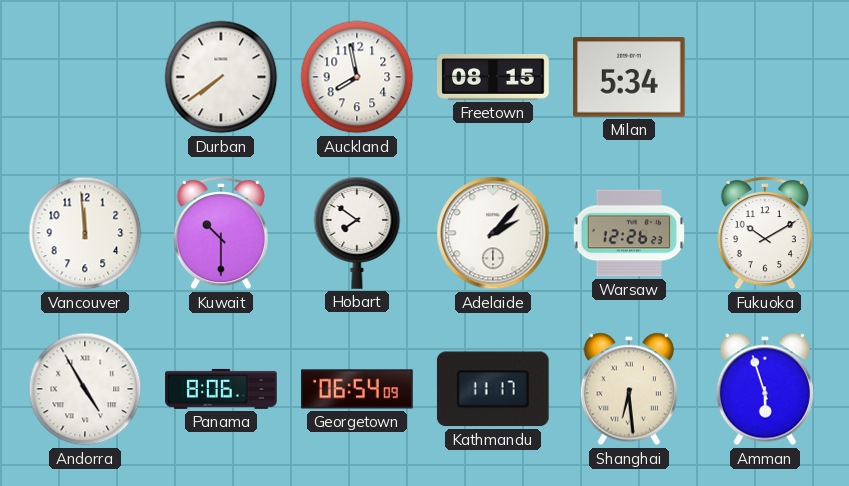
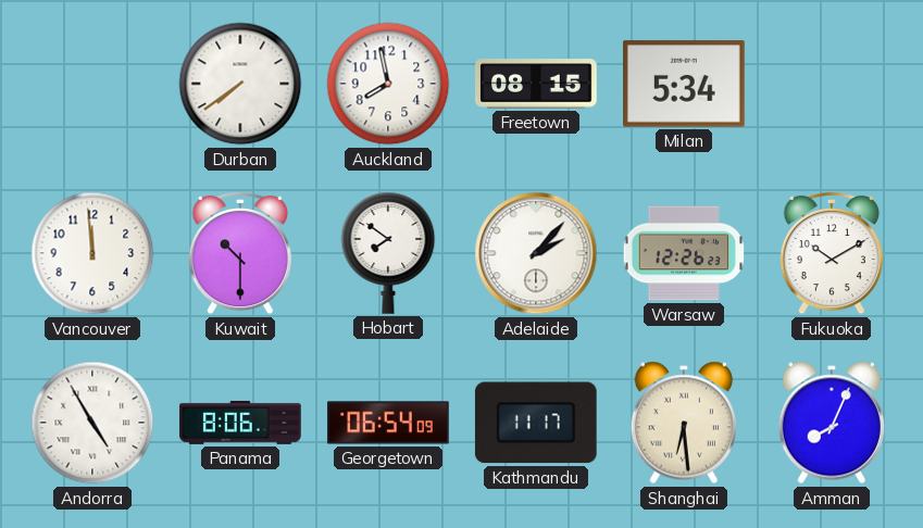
Amman: 5:57 -> 8:04 (832, 423)
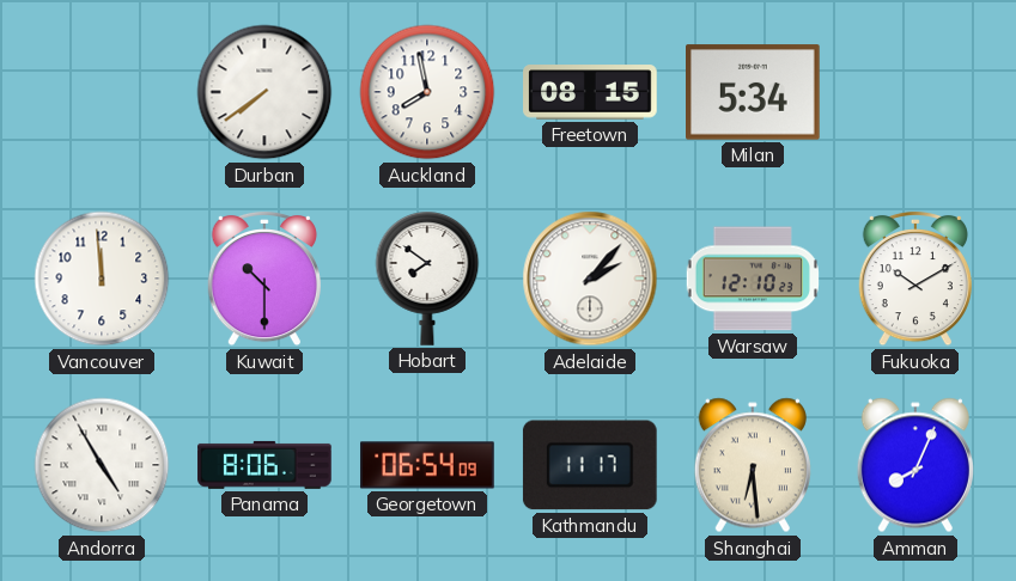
Warsaw: 12:26 -> 12:10 (753, 279)
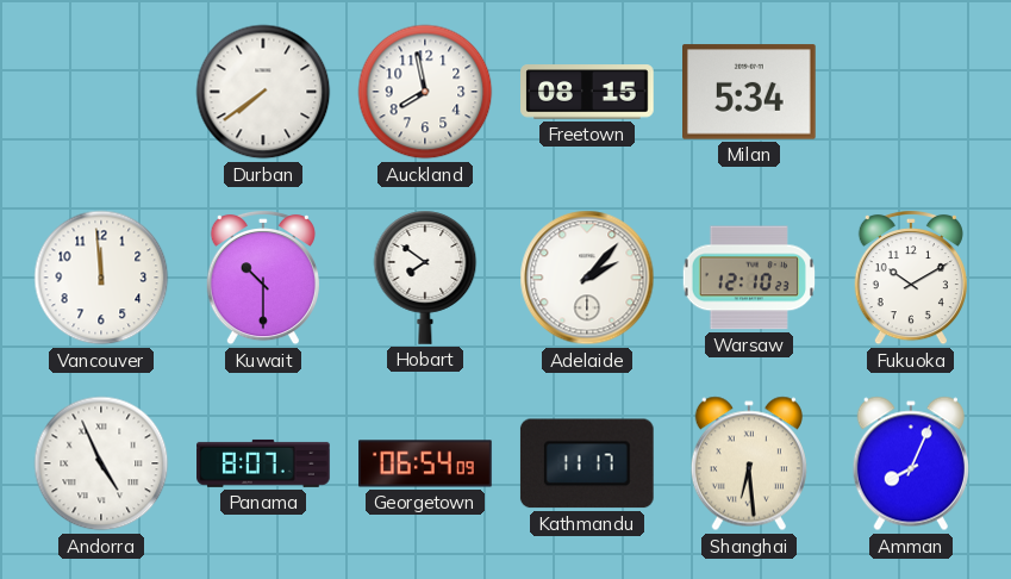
Andorra: 4:55 -> 4:56 (101, 463)
Panama: 8:06 -> 8:07 (263, 463)
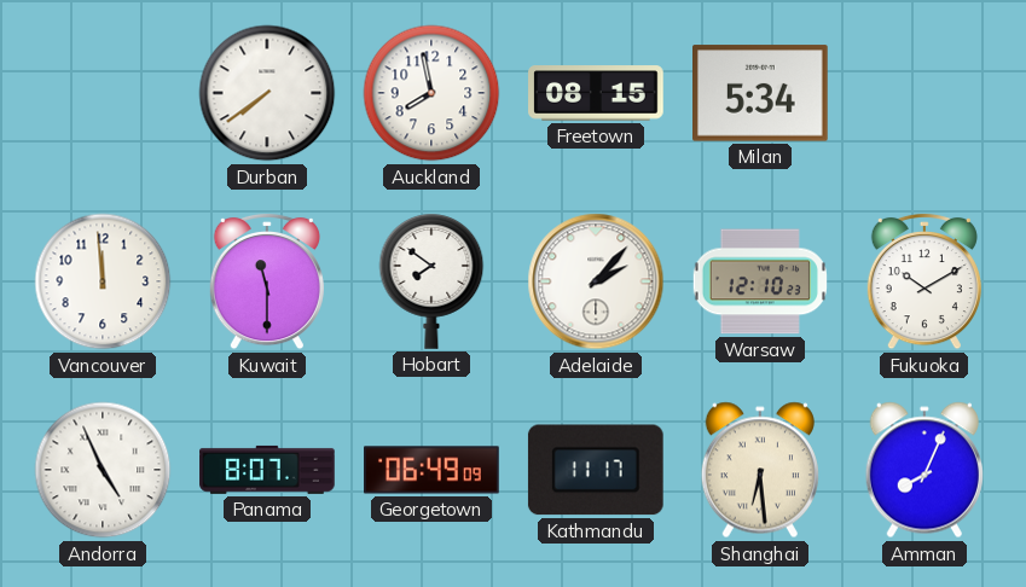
Kuwait: 10:30 -> 11:30 (267, 281)
Georgetown: 06:54 -> 06:49 (431, 470)
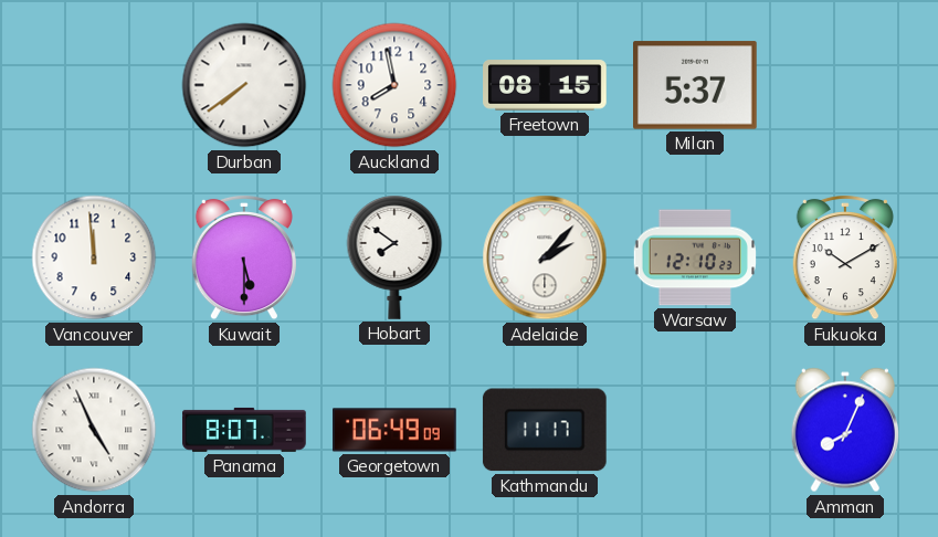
Milan: 5:34 -> 5:37 (696, 85)
Kuwait: 11:30 -> 5:30 (244, 257)
Shanghai: 6:29 -> none (760, 470)
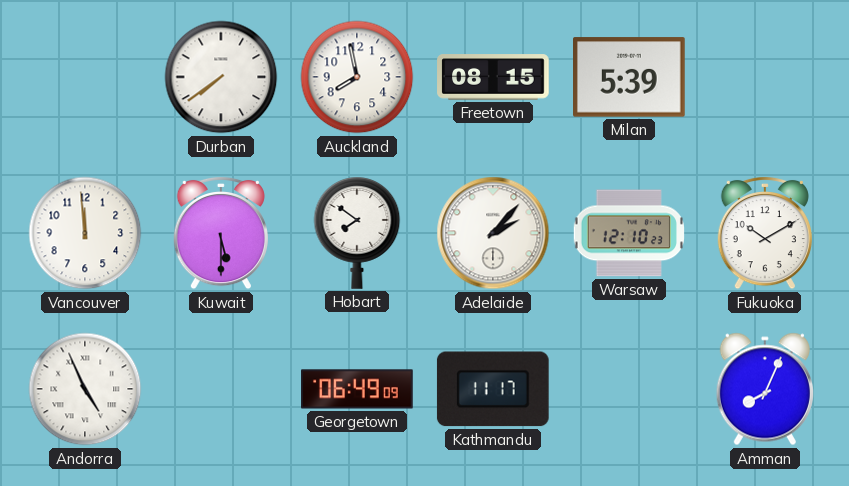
Milan: 5:37 -> 5:39 (630, 77)
Panama: 8:07 -> none (244, 430)
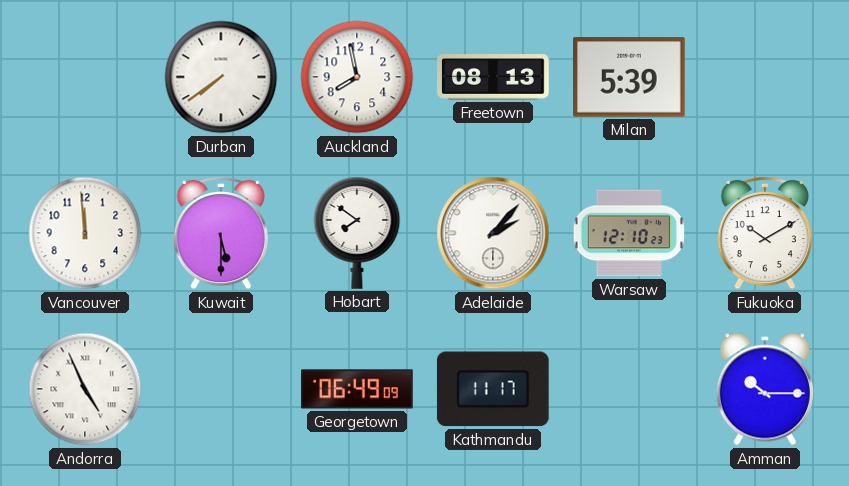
Freetown: 08:15 -> 08:13 (493, 77)
Amman: 8:04 -> 10:15 (765, 389)
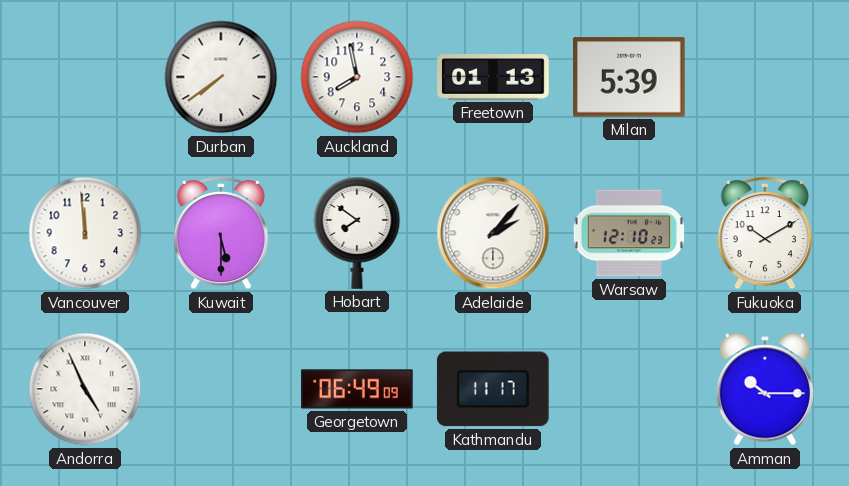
Freetown: 08:13 -> 01:13 (493, 77)
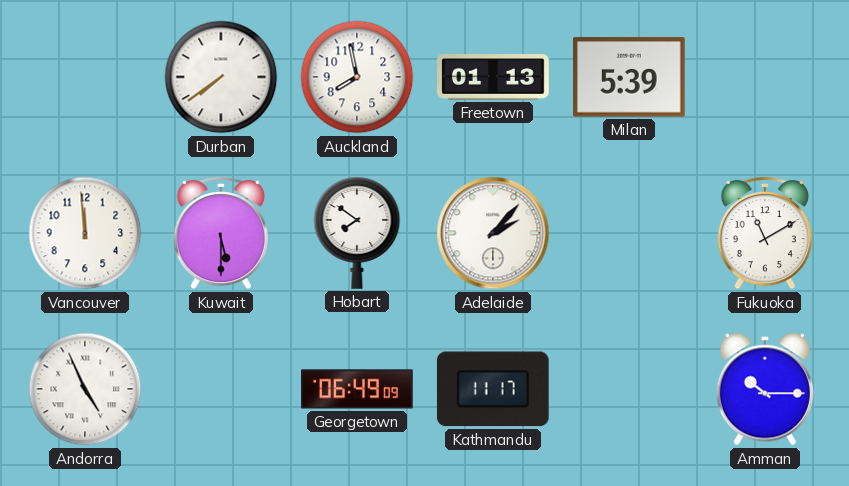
Warsaw: 12:10 -> none (629, 233)
Fukuoka: 10:10 -> 11:10 (765, 233)
